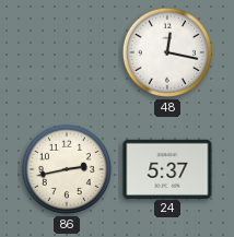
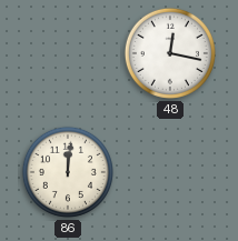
86: 2:43 -> 12:01 (68, 172)
24: 5:37 -> none (167, 168)
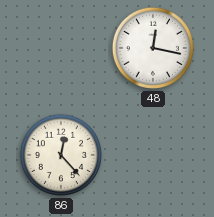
86: 12:01 -> 12:23 (61, 155)
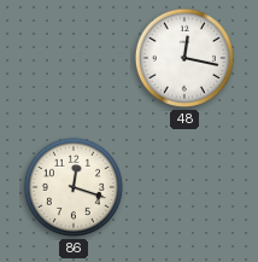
86: 12:23 -> 12:18 (74, 187)
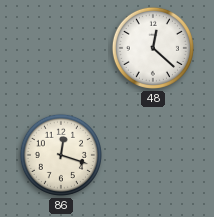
48: 12:17 -> 12:22 (153, 48)
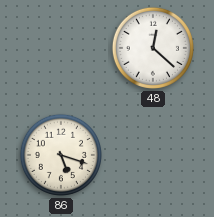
86: 12:18 -> 5:18 (61, 155)
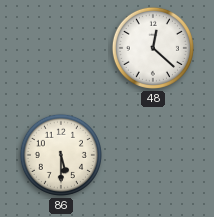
86: 5:18 -> 5:30 (61, 155)
